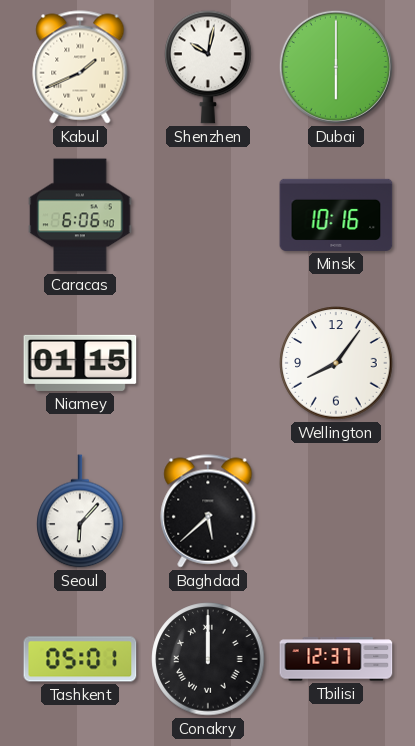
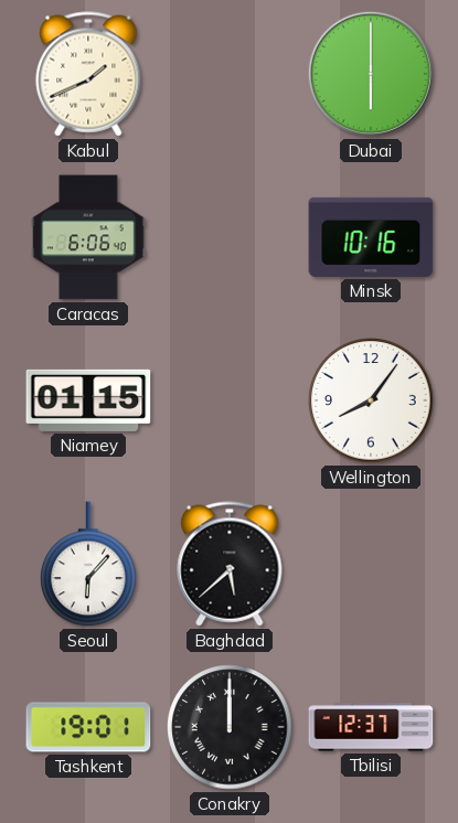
Shenzhen: 10:02 -> none (208, 67)
Tashkent: 05:01 -> 19:01 (88, 727)
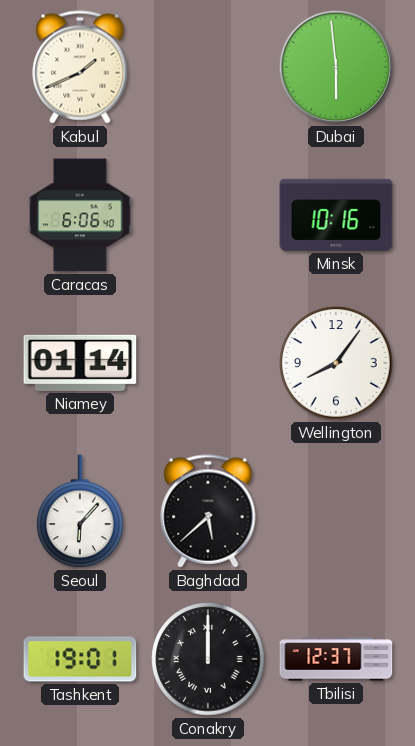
Dubai: 6:00 -> 5:59 (336, 67)
Niamey: 01:15 -> 01:14 (80, 363)
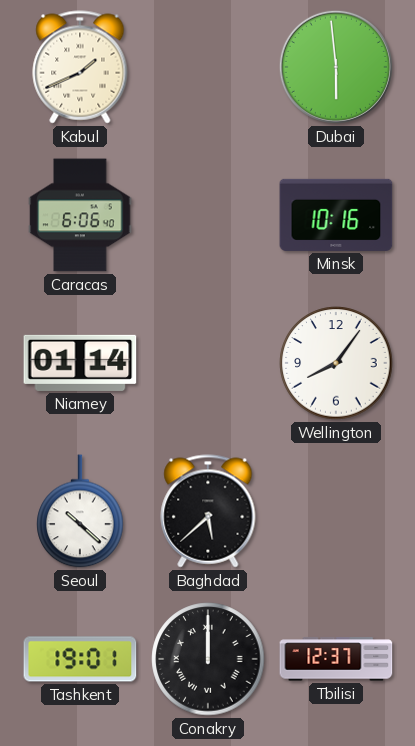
Seoul: 6:07 -> 10:22 (80, 511)
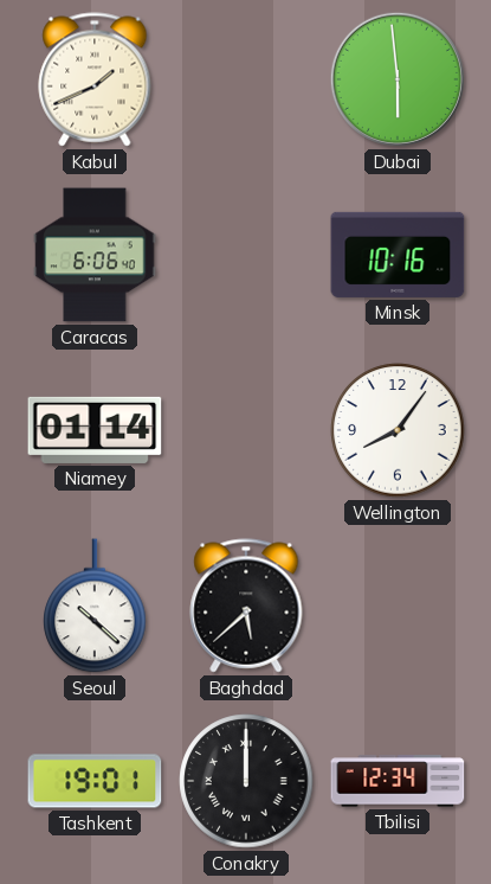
Tbilisi: 12:37 -> 12:34 (398, 781)
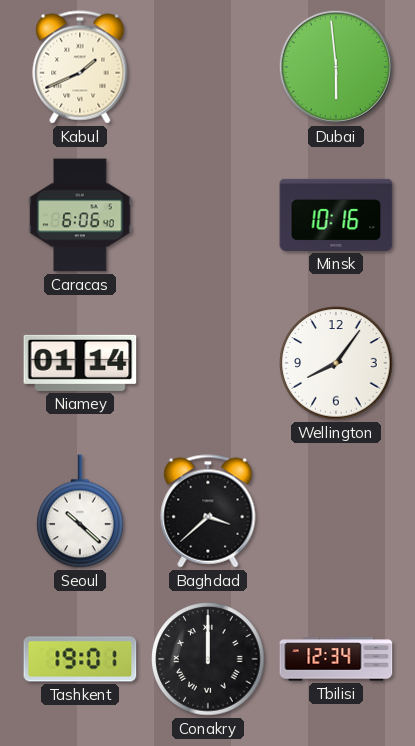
Baghdad: 5:38 -> 3:38 (208, 511)
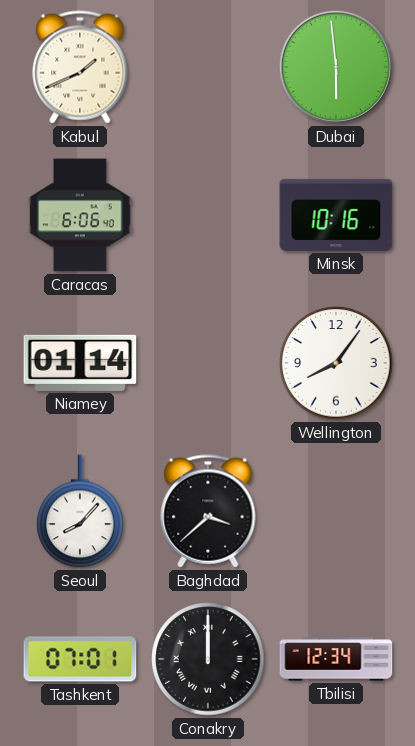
Seoul: 10:22 -> 8:07 (80, 511)
Tashkent: 19:01 -> 07:01 (80, 659)
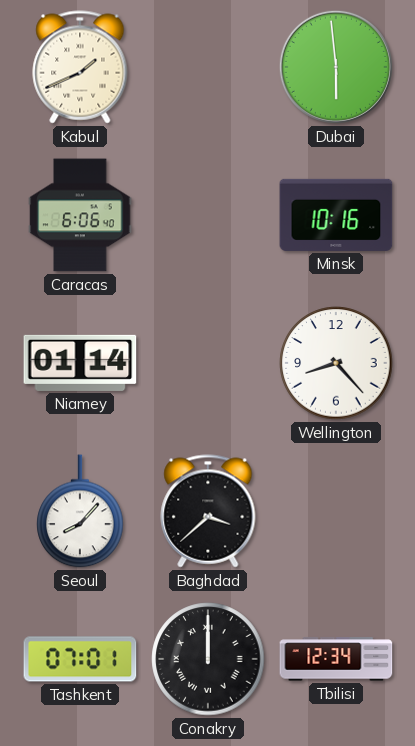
Wellington: 8:06 -> 8:23 (336, 363)
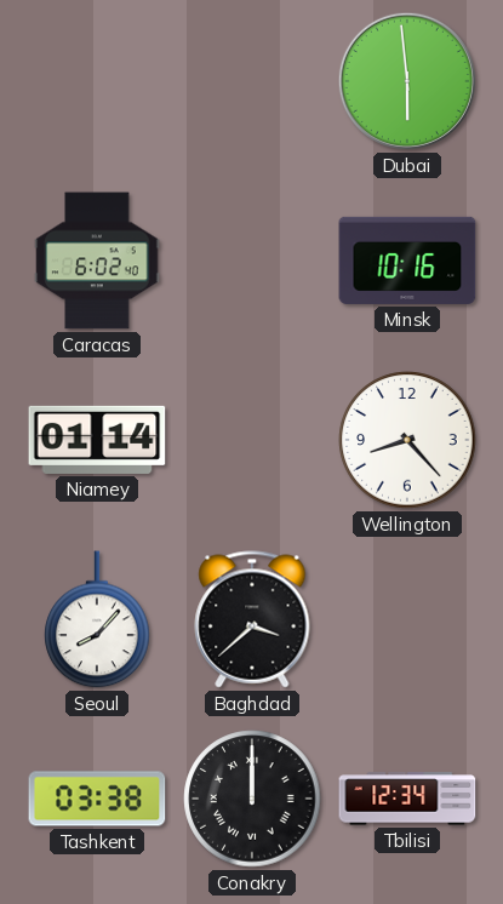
Kabul: 1:41 -> none (80, 67)
Caracas: 6:06 -> 6:02 (97, 261)
Tashkent: 07:01 -> 03:38 (97, 799)
